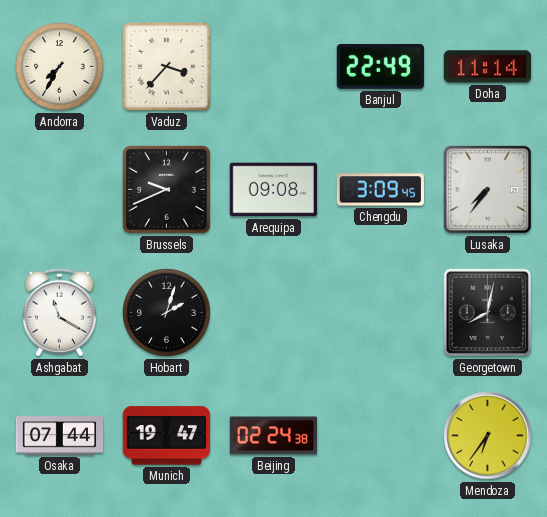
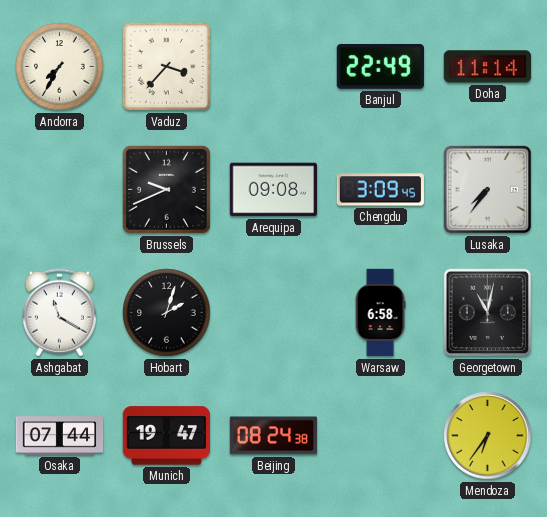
Warsaw: none -> 6:58 (380, 313)
Georgetown: 8:02 -> 11:02 (488, 313)
Beijing: 02:24 -> 08:24 (273, 436)
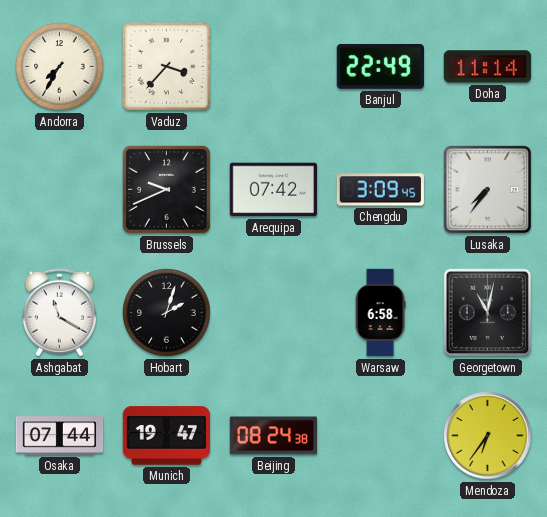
Arequipa: 09:08 -> 07:42 (273, 190)
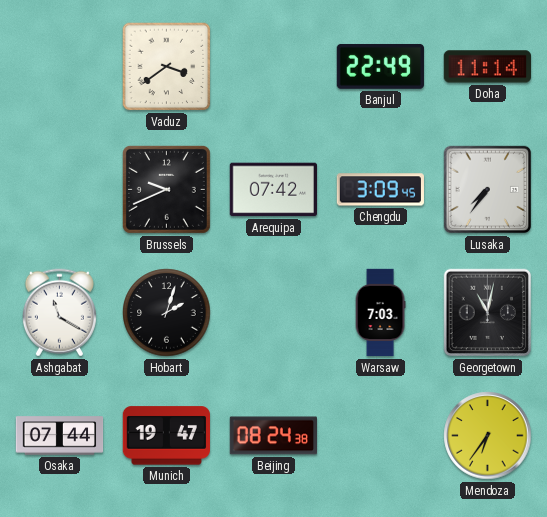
Andorra: 7:35 -> none (60, 67)
Vaduz: 3:37 -> 3:39 (167, 67)
Warsaw: 6:58 -> 7:03 (380, 313)
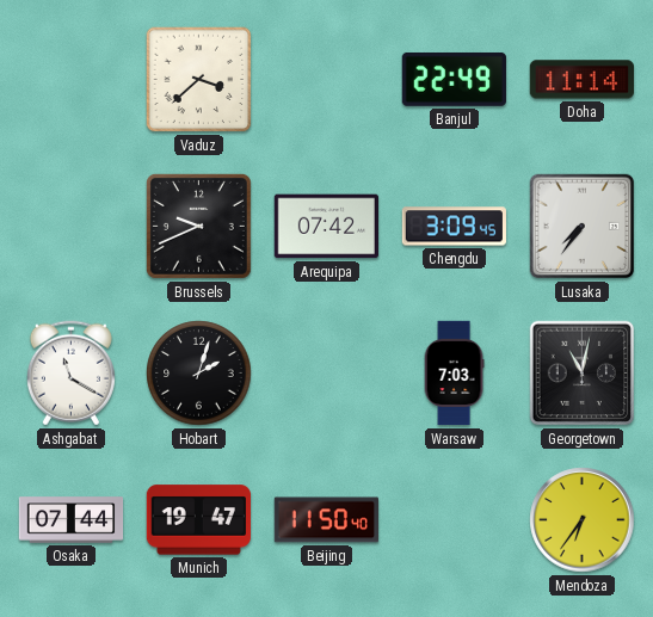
Vaduz: 3:39 -> 3:38 (199, 80)
Beijing: 08:24 -> 11:50 (326, 520)
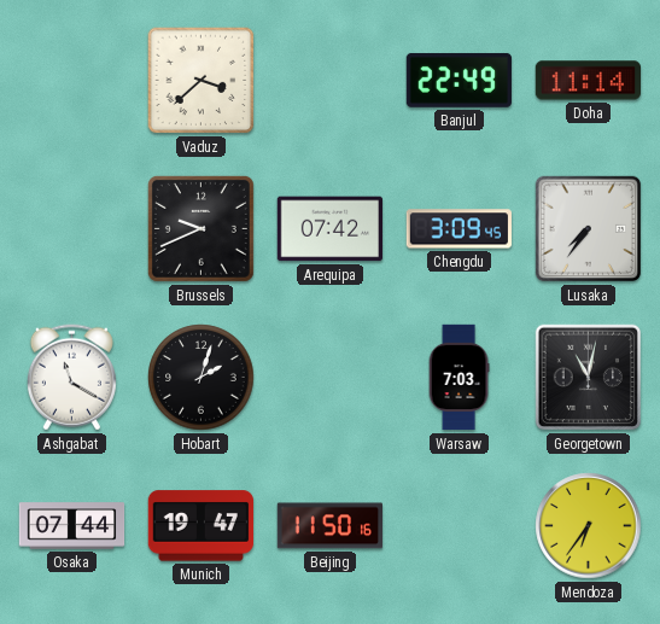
Beijing: 11:50:40 -> 11:50:16 (329, 526)
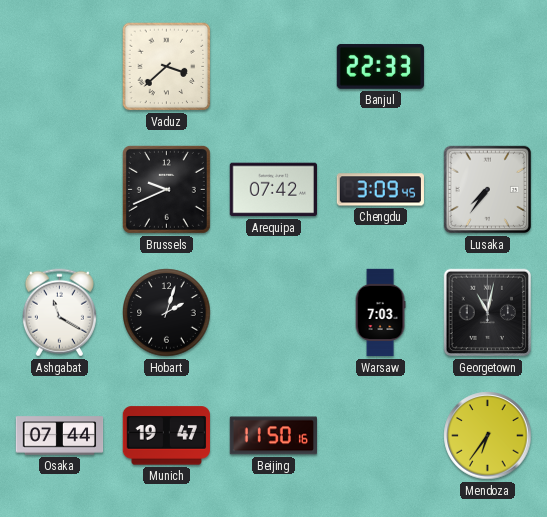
Banjul: 22:49 -> 22:33 (380, 66)
Doha: 11:14 -> none (588, 81)
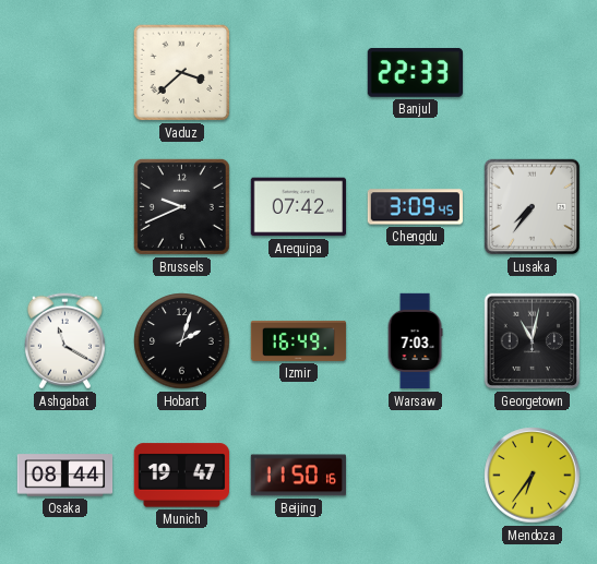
Izmir: none -> 16:49 (299, 340)
Osaka: 07:44 -> 08:44 (65, 476)
